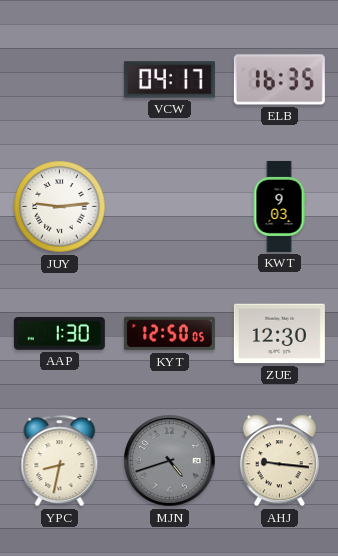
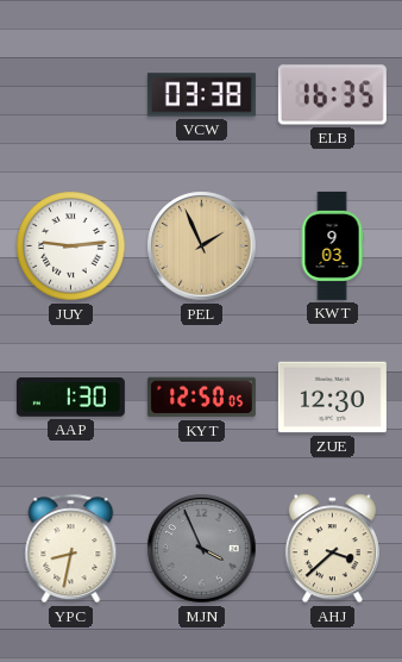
VCW: 04:17 -> 03:38 (201, 95)
PEL: none -> 1:56 (202, 246)
MJN: 4:42 -> 3:56 (202, 549)
AHJ: 9:16 -> 3:38 (332, 549)
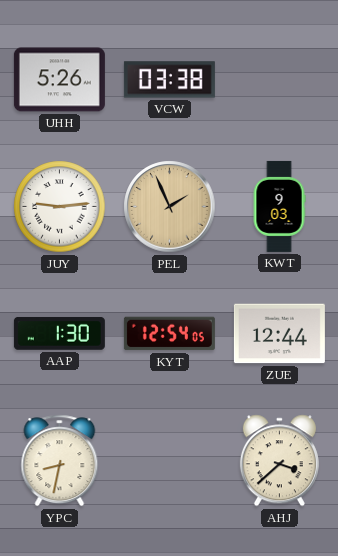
UHH: none -> 5:26 (59, 80)
ELB: 16:35 -> none (332, 95)
KYT: 12:50 -> 12:54 (169, 334)
ZUE: 12:30 -> 12:44 (279, 334)
MJN: 3:56 -> none (202, 549)
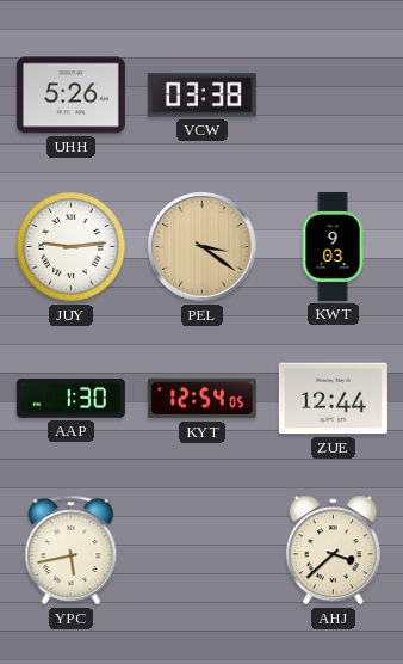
PEL: 1:56 -> 3:21 (203, 247)
YPC: 8:32 -> 5:43 (72, 551)
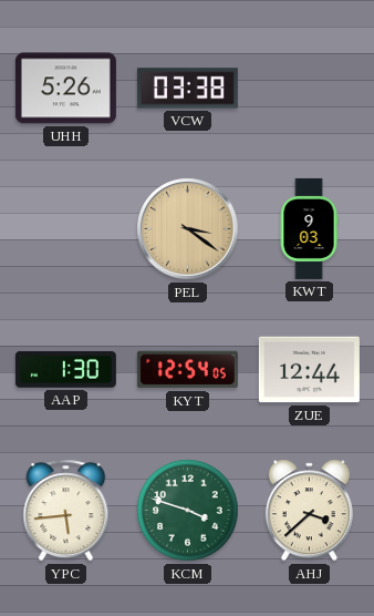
JUY: 9:14 -> none (72, 247)
YPC: 5:43 -> 5:44 (66, 511)
KCM: none -> 3:48 (188, 511)
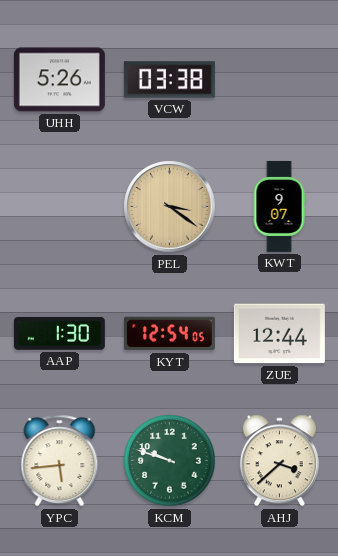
KWT: 9:03 -> 9:07 (279, 206)
KCM: 3:48 -> 9:48 (170, 461)
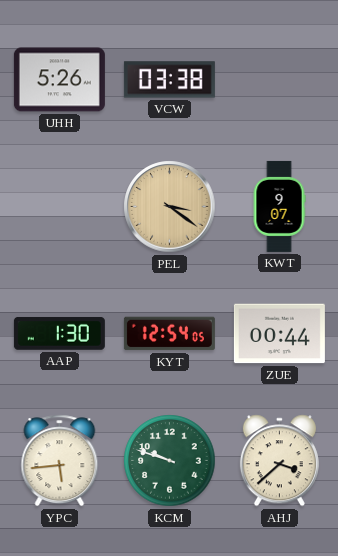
ZUE: 12:44 -> 00:44 (279, 334)
